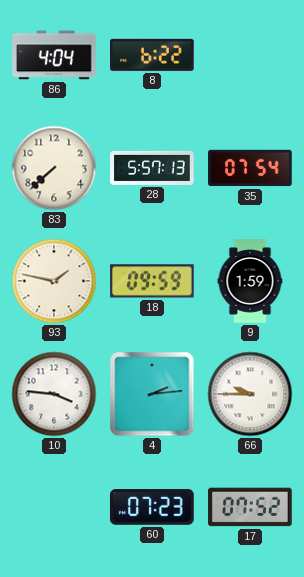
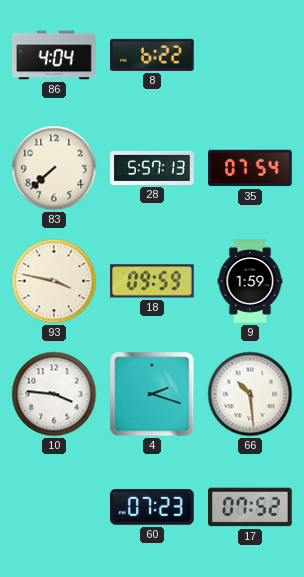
93: 1:47 -> 3:47 (54, 281)
4: 2:14 -> 2:18 (152, 394)
66: 9:45 -> 10:29 (250, 394)
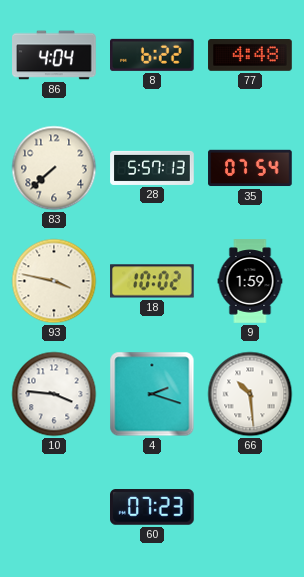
77: none -> 4:48 (250, 56)
18: 09:59 -> 10:02 (152, 281)
17: 07:52 -> none (250, 507)
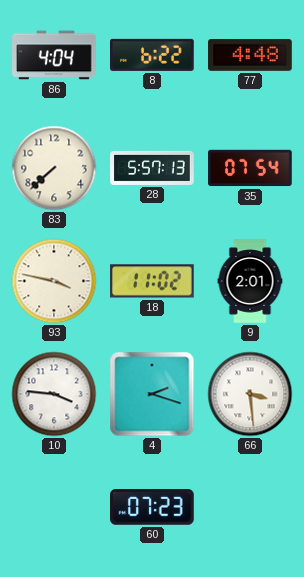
18: 10:02 -> 11:02 (152, 281)
9: 1:59 -> 2:01 (250, 281)
66: 10:29 -> 3:29 (250, 394)
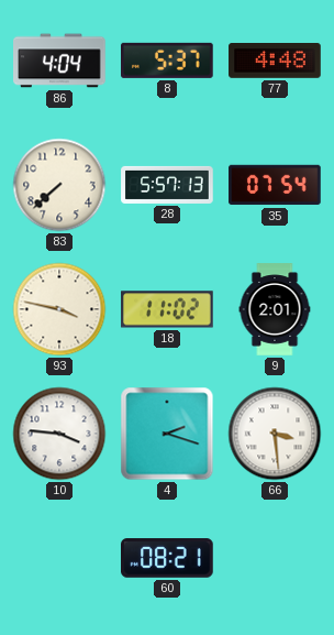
8: 6:22 -> 5:37 (168, 61)
60: 07:23 -> 08:21 (167, 558)
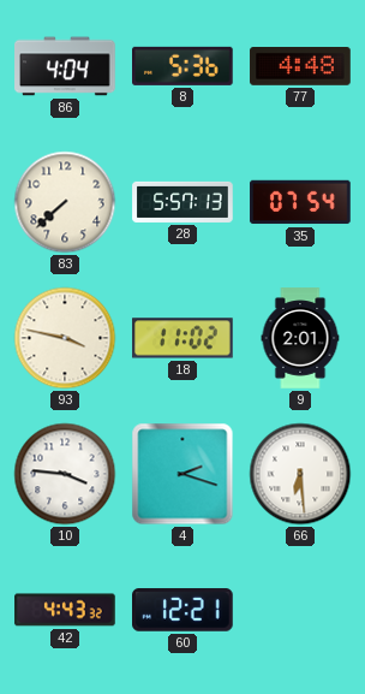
8: 5:37 -> 5:36 (184, 66)
66: 3:29 -> 6:29 (300, 474)
42: none -> 4:43 (65, 610)
60: 08:21 -> 12:21 (182, 610)
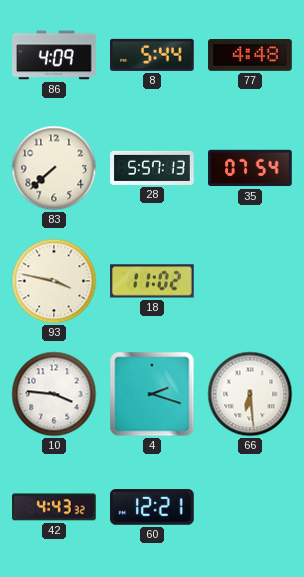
86: 4:04 -> 4:09 (54, 55)
8: 5:36 -> 5:44 (153, 55)
9: 2:01 -> none (300, 338)
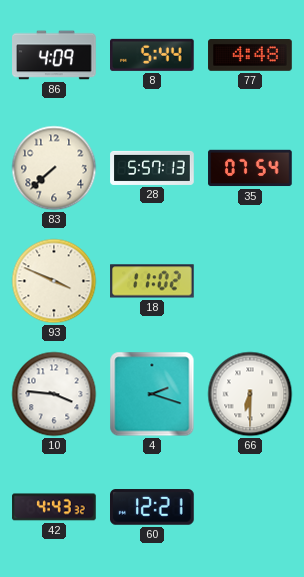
93: 3:47 -> 3:49 (54, 281)
66: 6:29 -> 6:30 (250, 394)
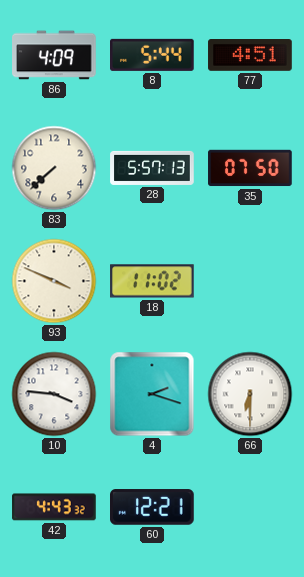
77: 4:48 -> 4:51 (250, 56)
35: 07:54 -> 07:50 (250, 168)
